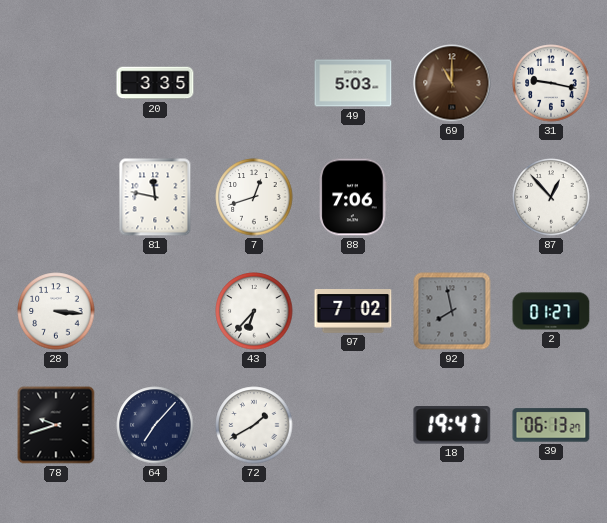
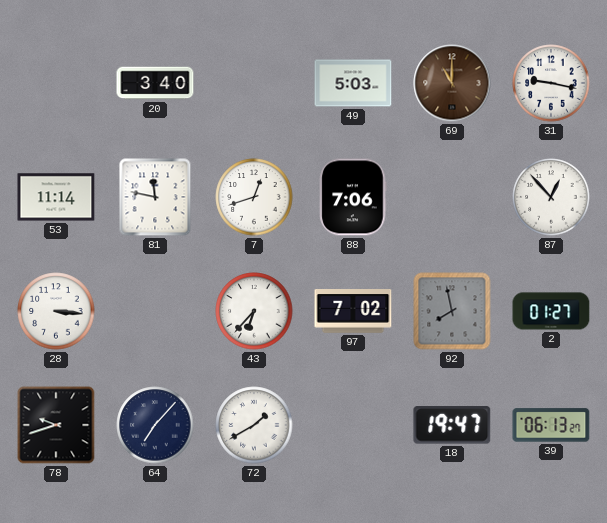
20: 3:35 -> 3:40 (155, 83)
53: none -> 11:14 (56, 197)
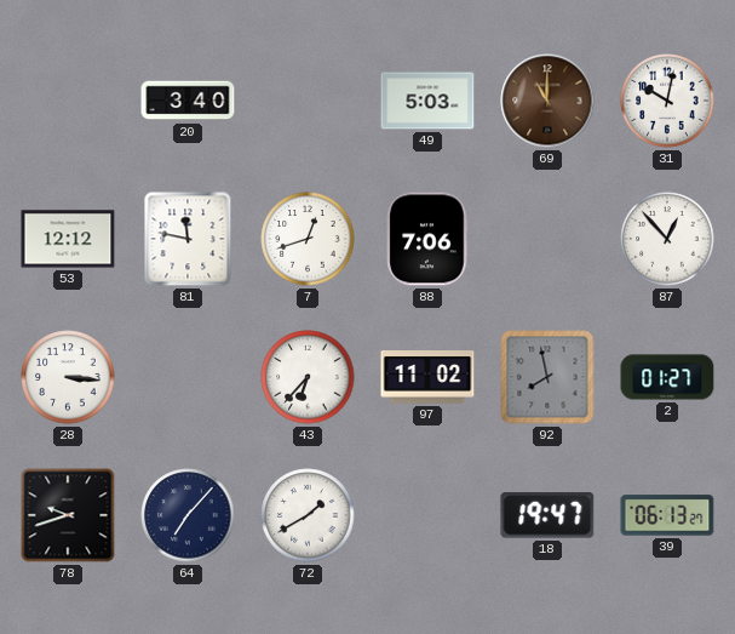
31: 9:17 -> 10:02 (667, 101)
53: 11:14 -> 12:12 (68, 239)
97: 7:02 -> 11:02 (427, 378)
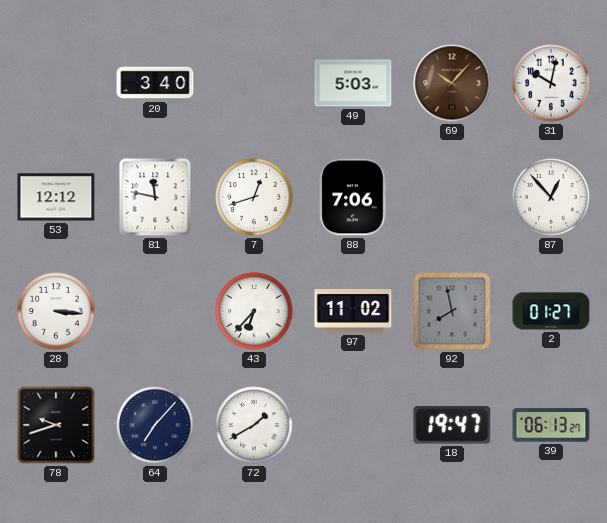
69: 11:00 -> 10:07 (452, 83)
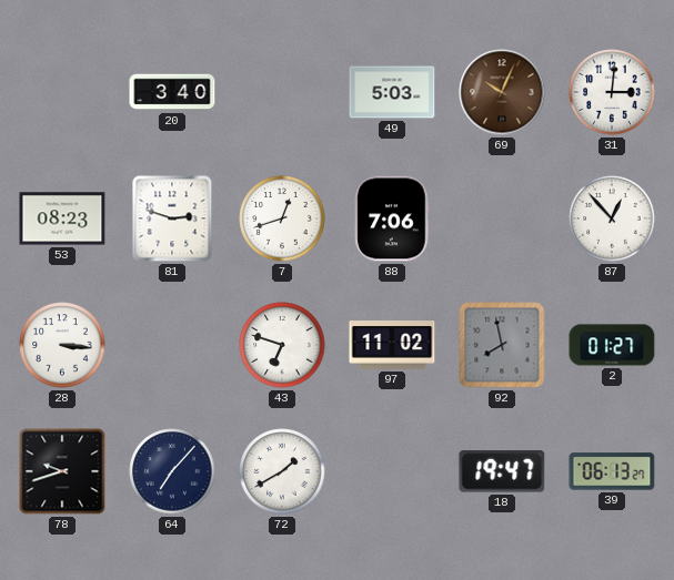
69: 10:07 -> 10:04 (502, 92)
31: 10:02 -> 3:01 (612, 92)
53: 12:12 -> 08:23 (62, 218)
81: 11:47 -> 2:48 (172, 218)
43: 6:37 -> 6:48 (282, 345)
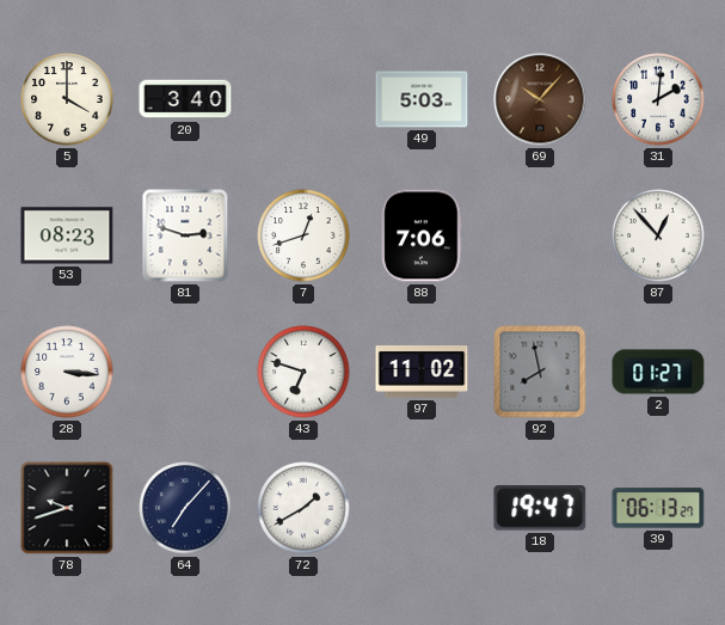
5: none -> 4:00 (67, 99)
69: 10:04 -> 10:07 (540, 99)
31: 3:01 -> 2:01 (658, 99)
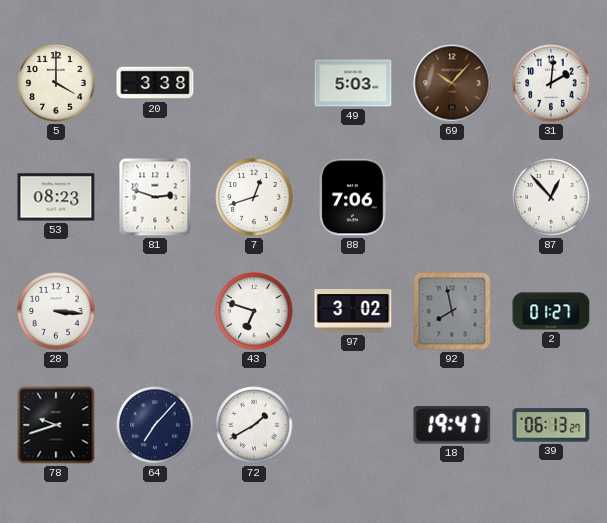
20: 3:40 -> 3:38 (155, 83)
97: 11:02 -> 3:02 (353, 312)
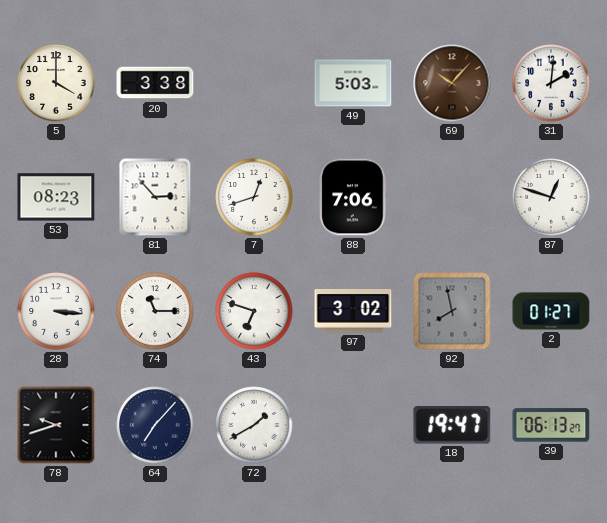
81: 2:48 -> 2:53 (155, 197)
87: 12:53 -> 12:48 (551, 197)
74: none -> 11:15 (155, 311)
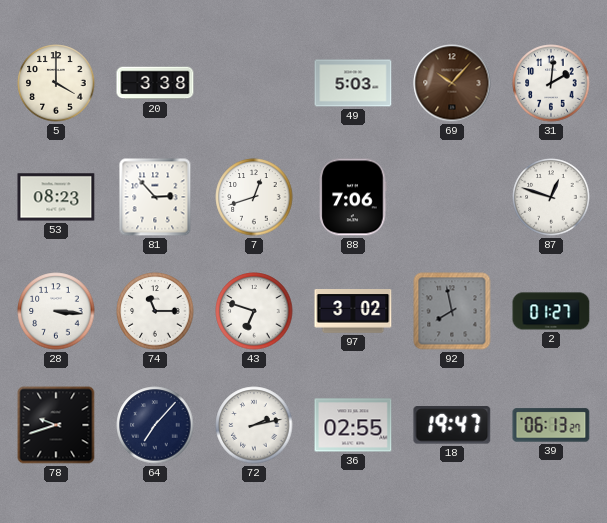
72: 1:40 -> 2:13 (254, 425)
36: none -> 02:55 (353, 425)
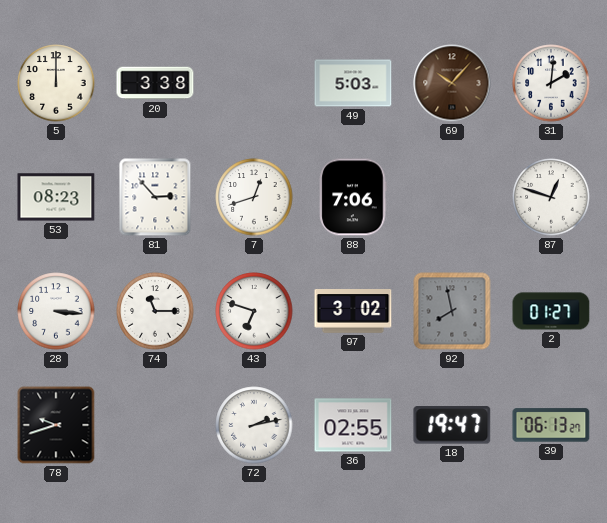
5: 4:00 -> 12:00 (56, 83)
64: 7:07 -> none (155, 425)
